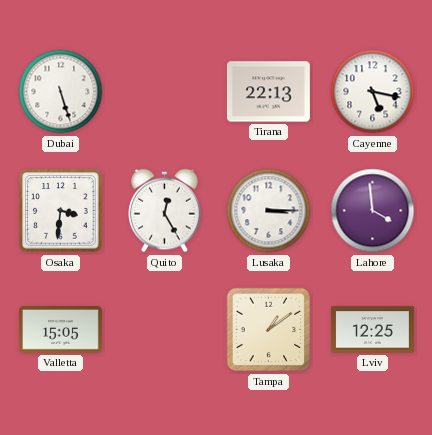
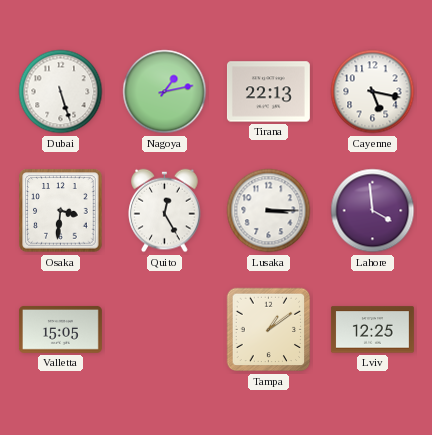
Nagoya: none -> 1:13 (165, 92)
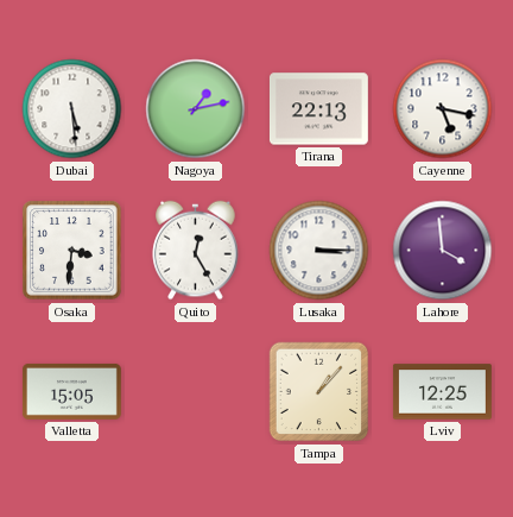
Dubai: 5:27 -> 5:29 (72, 109)
Tampa: 1:09 -> 1:07 (319, 392)
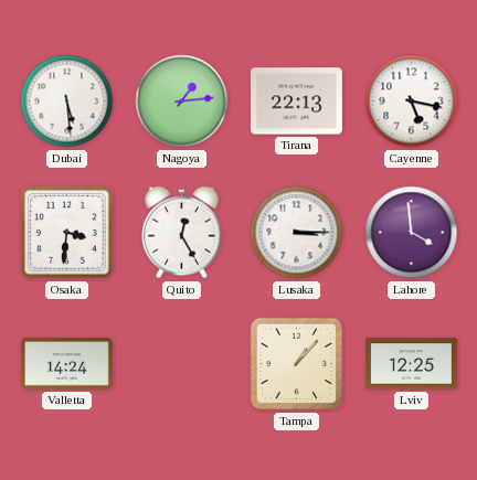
Nagoya: 1:13 -> 1:14 (182, 102)
Valletta: 15:05 -> 14:24 (66, 364)
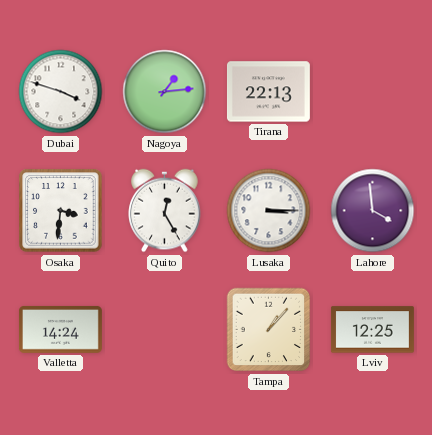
Dubai: 5:29 -> 3:48 (61, 92)
Cayenne: 5:17 -> none (412, 102)
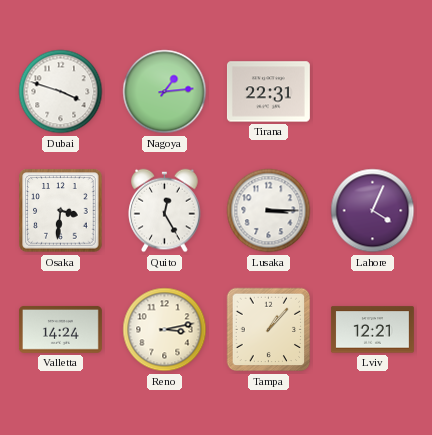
Tirana: 22:13 -> 22:31 (268, 92)
Lahore: 3:59 -> 4:04 (373, 211)
Reno: none -> 3:13 (165, 330)
Lviv: 12:25 -> 12:21 (372, 330)
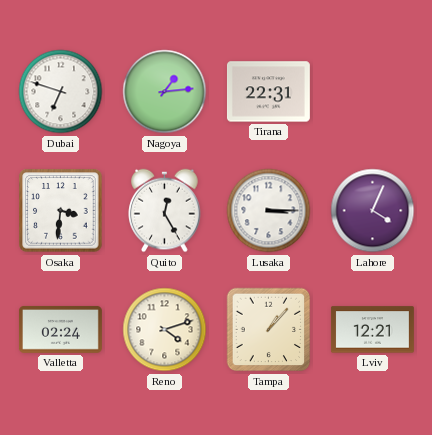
Dubai: 3:48 -> 6:48 (61, 92)
Valletta: 14:24 -> 02:24 (60, 330)
Reno: 3:13 -> 4:12 (165, 330)
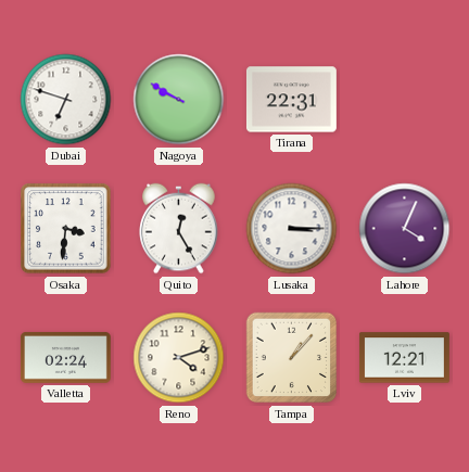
Nagoya: 1:14 -> 9:50 (179, 100)
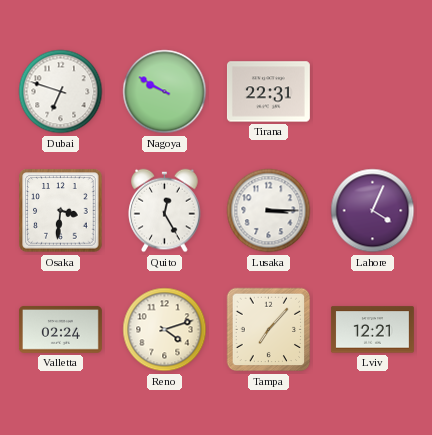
Tampa: 1:07 -> 7:07 (269, 330)
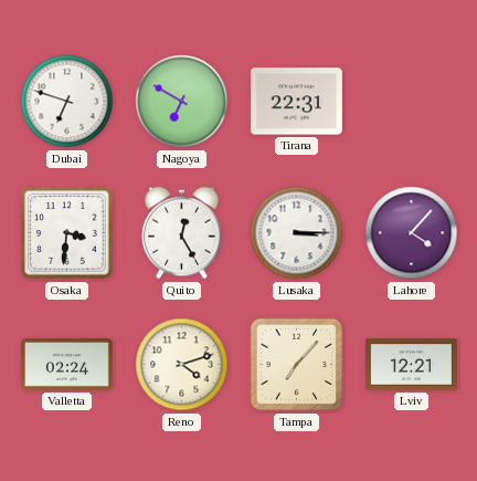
Nagoya: 9:50 -> 6:50 (182, 102)
Lahore: 4:04 -> 4:07 (412, 233)
